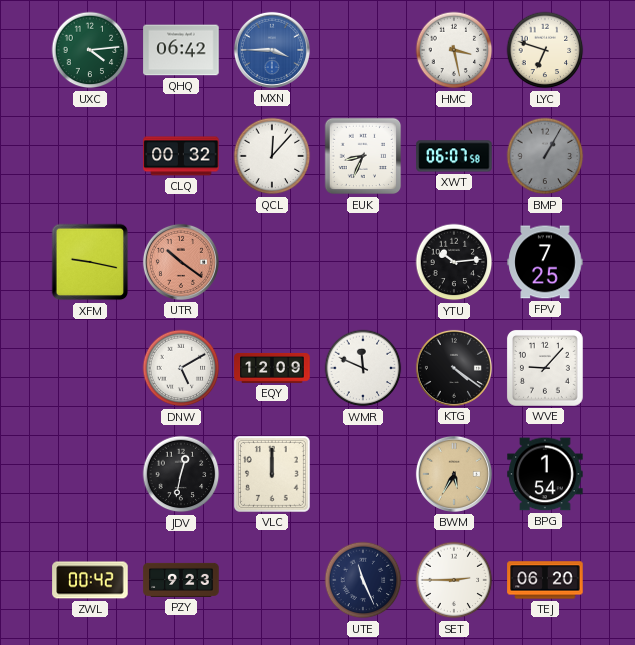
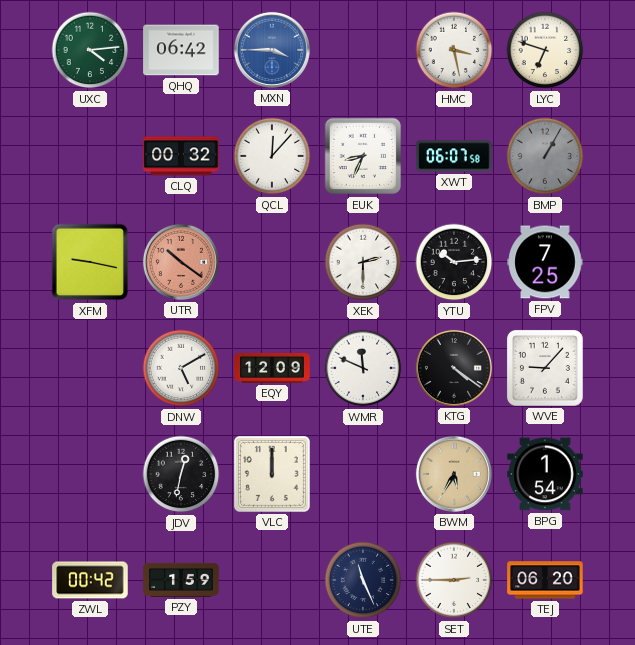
XEK: none -> 2:30 (363, 262)
PZY: 9:23 -> 1:59 (181, 580)
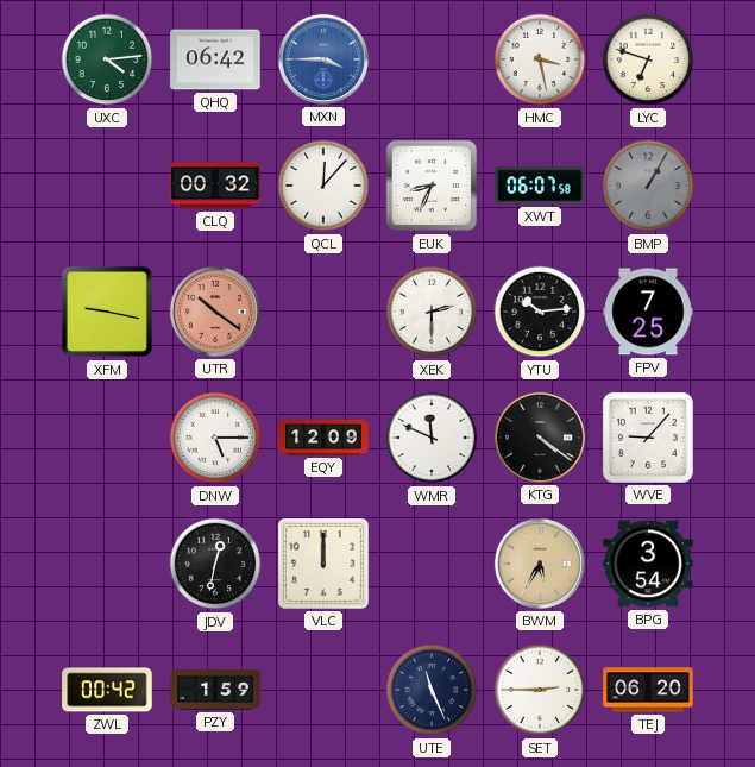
DNW: 5:10 -> 5:15 (215, 438)
BPG: 1:54 -> 3:54 (648, 564)
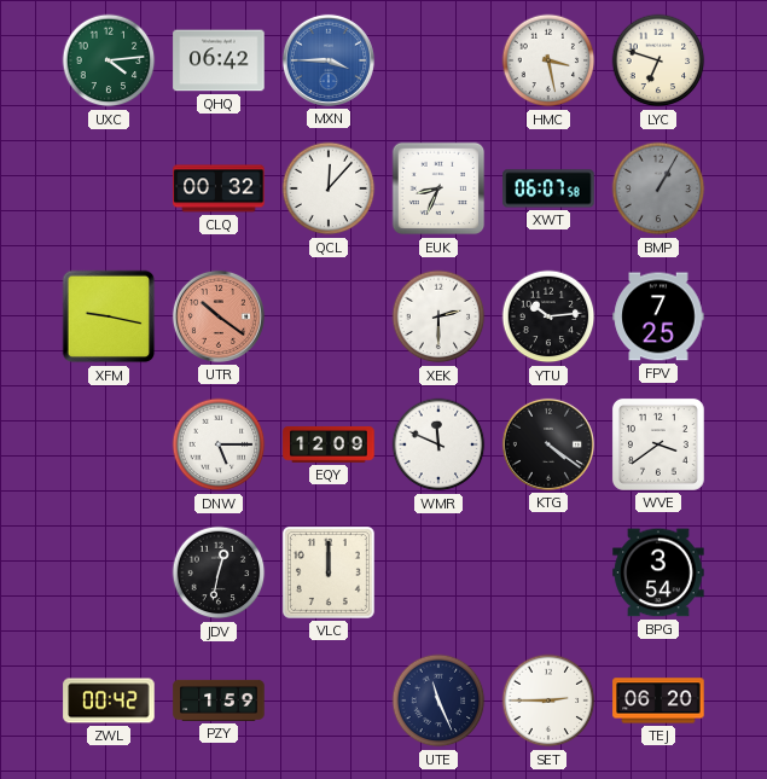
WVE: 9:07 -> 3:39 (658, 444)
BWM: 5:35 -> none (540, 564)
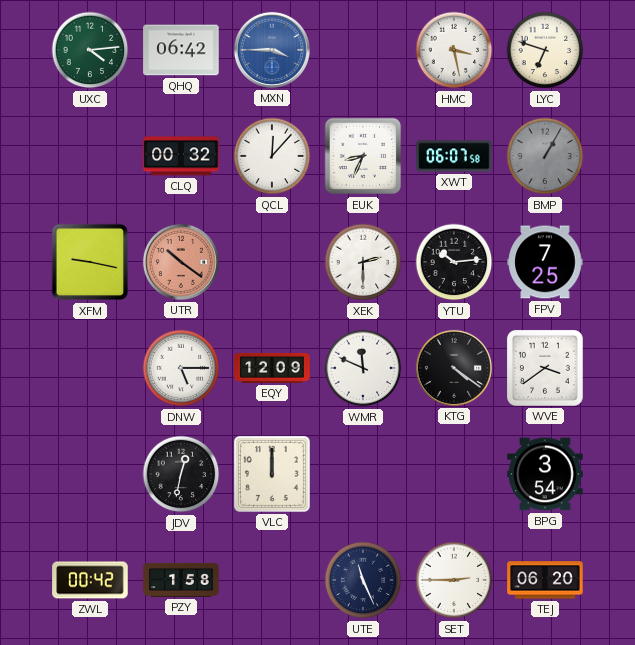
PZY: 1:59 -> 1:58 (181, 580)
